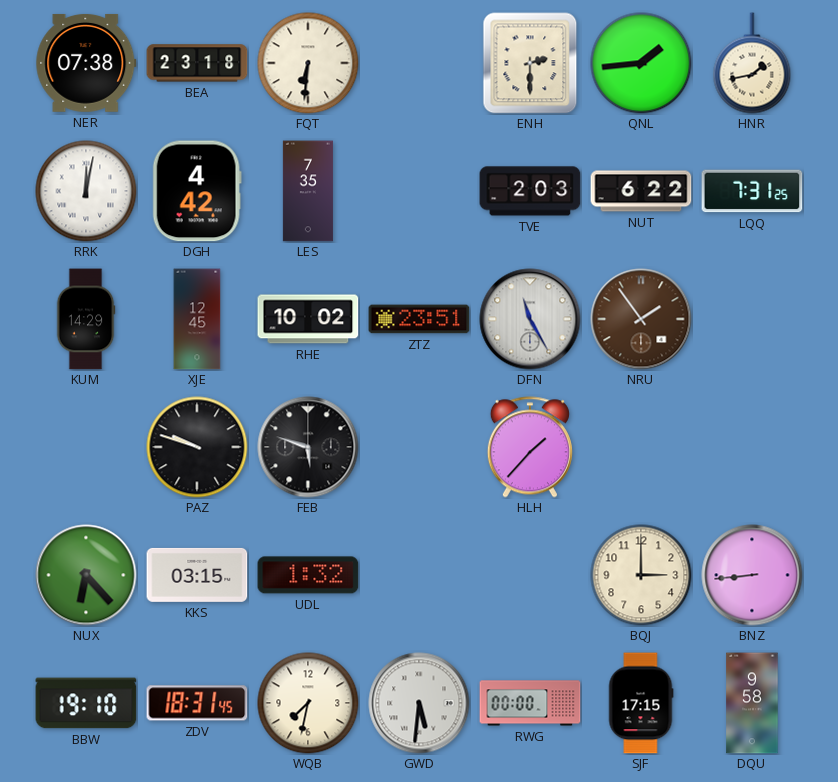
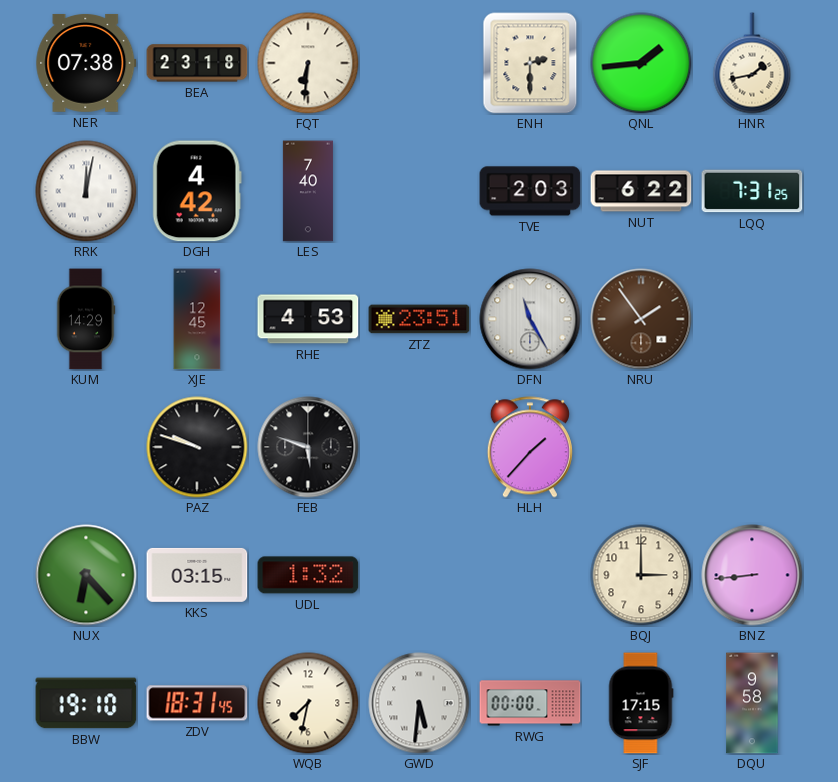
LES: 7:35 -> 7:40 (308, 191)
RHE: 10:02 -> 4:53 (308, 319)
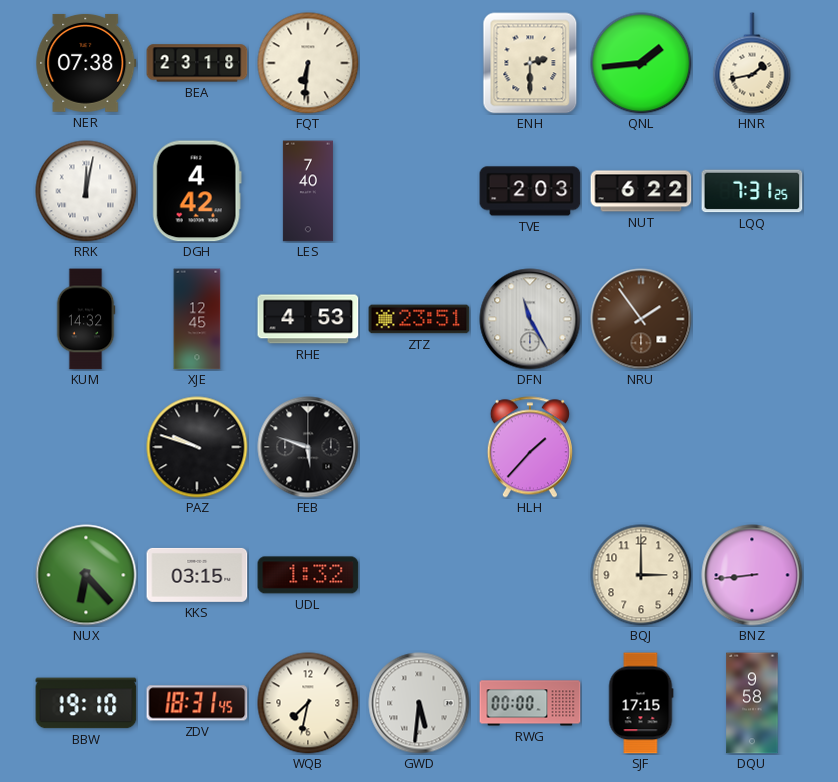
KUM: 14:29 -> 14:32 (86, 319)
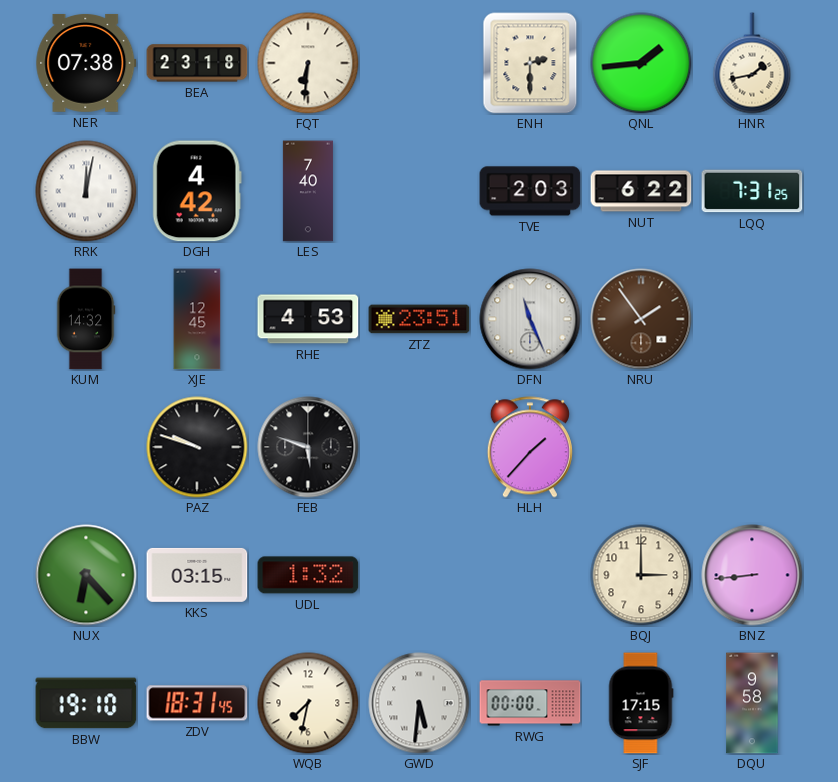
DFN: 11:25 -> 11:26 (530, 319)
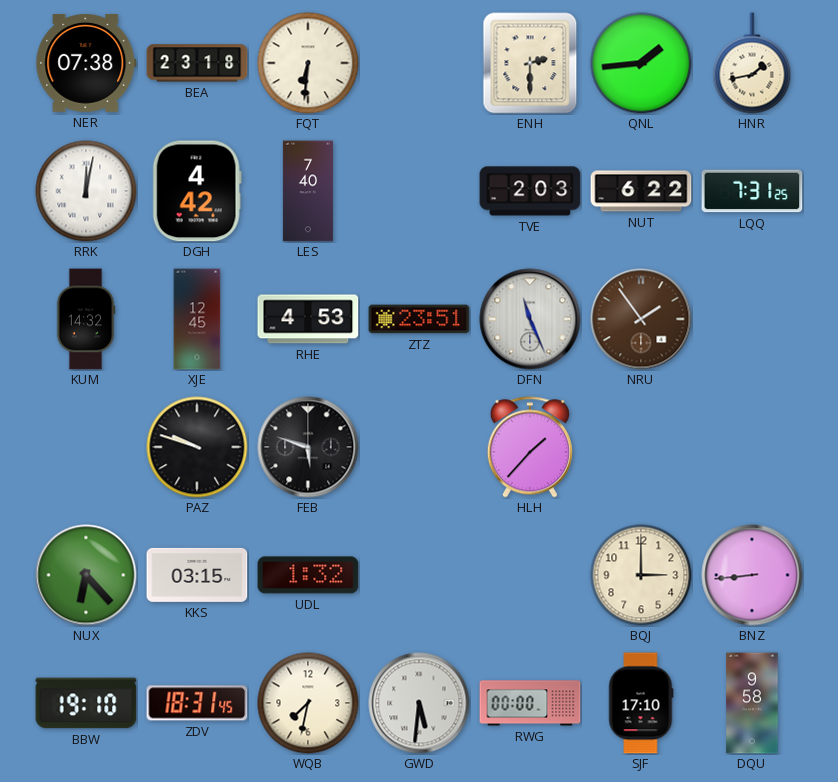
SJF: 17:15 -> 17:10 (641, 703)
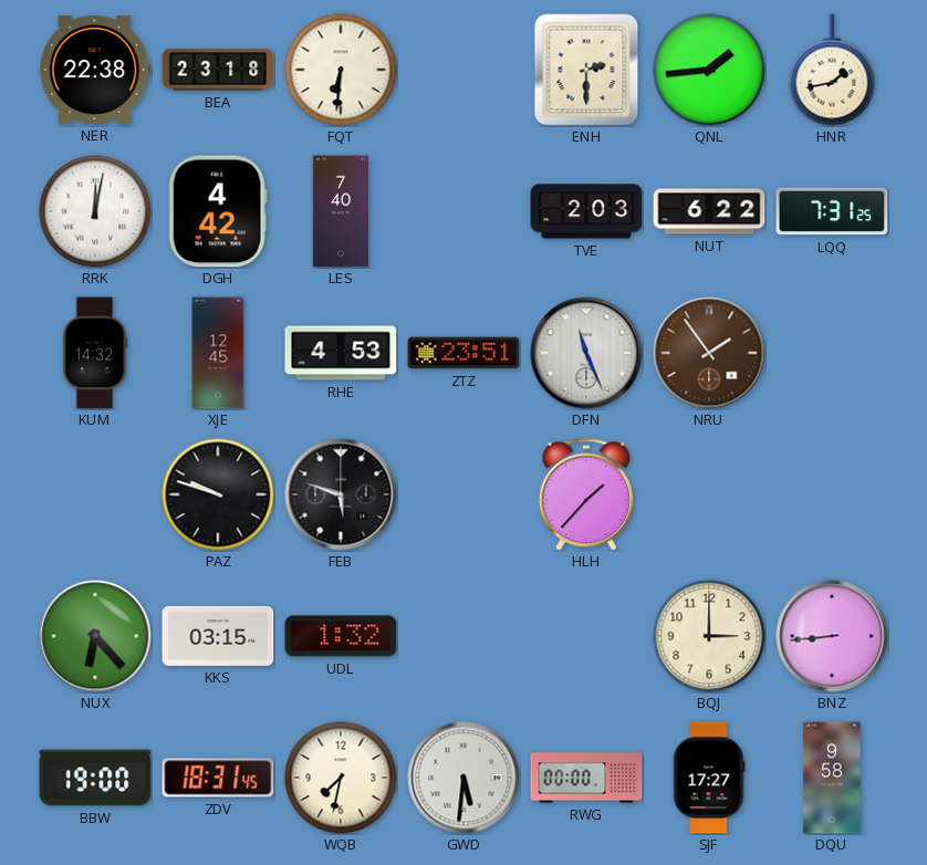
NER: 07:38 -> 22:38 (95, 70)
BBW: 19:10 -> 19:00 (95, 778)
SJF: 17:10 -> 17:27 (709, 778)
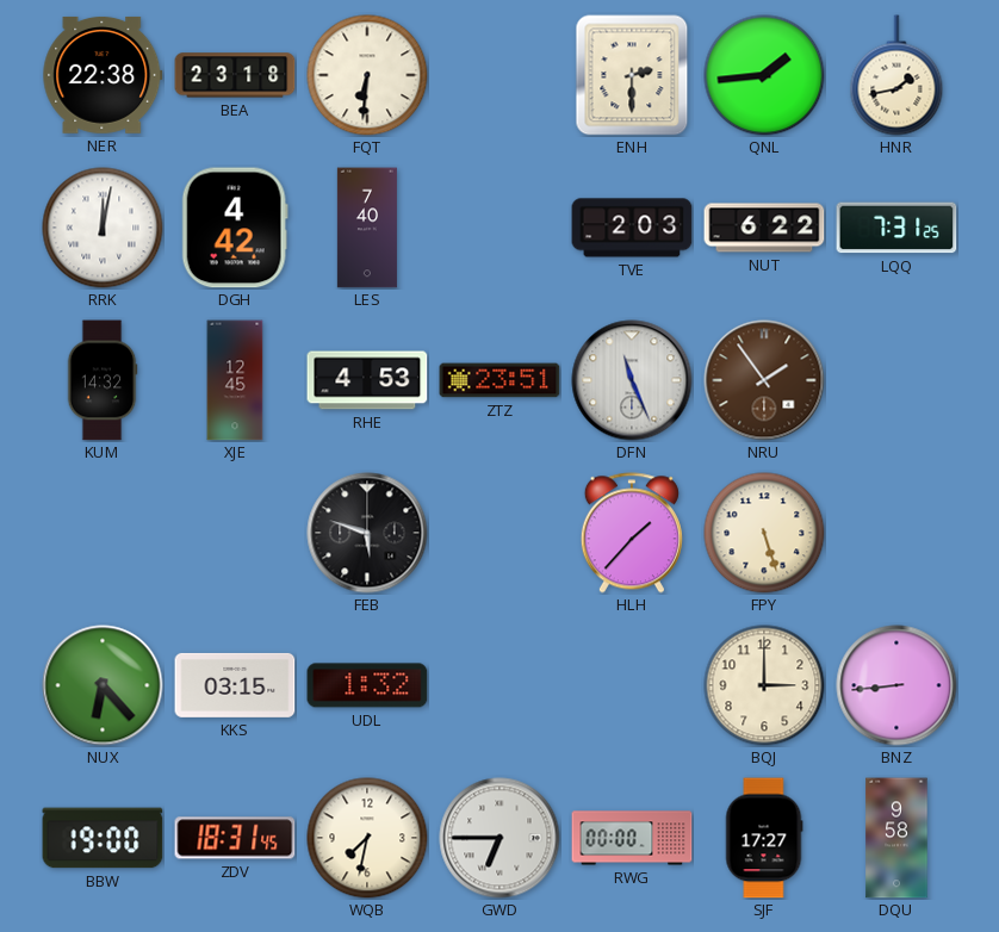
PAZ: 9:48 -> none (218, 494)
FPY: none -> 5:27 (764, 533)
GWD: 5:31 -> 6:45 (499, 838)
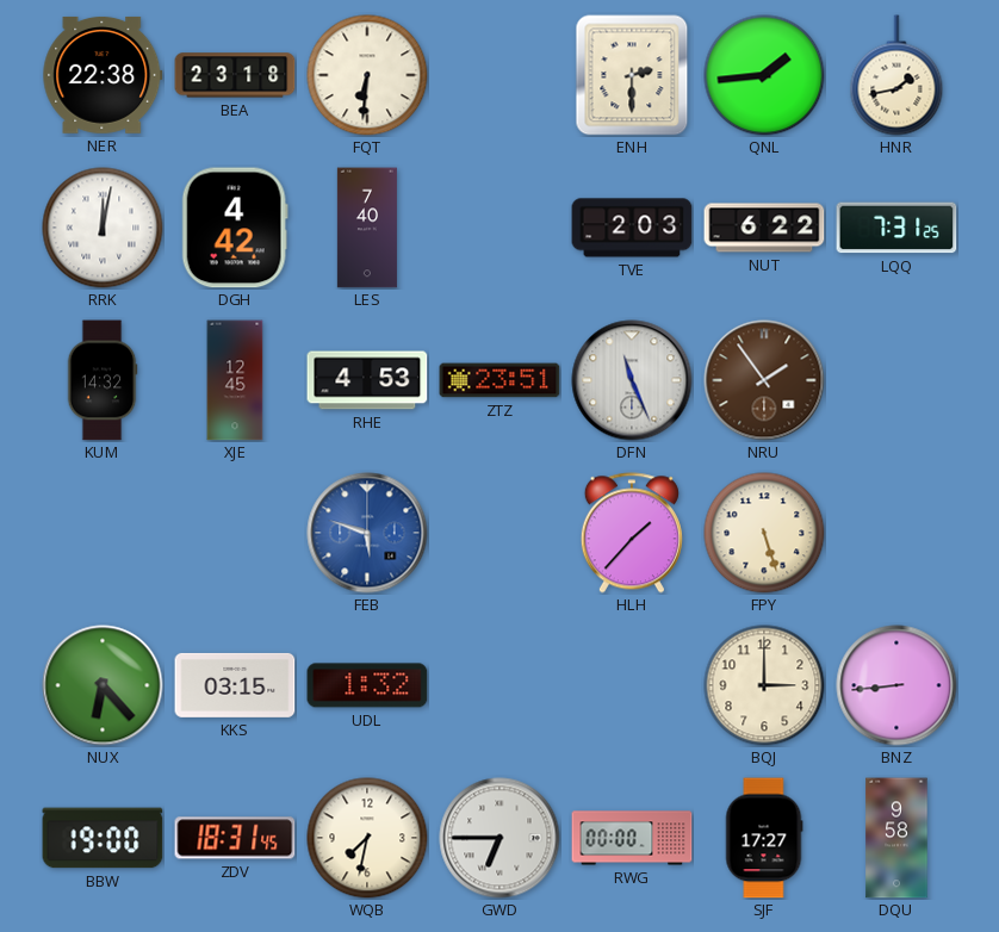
FEB dial: black -> blue (367, 533)
